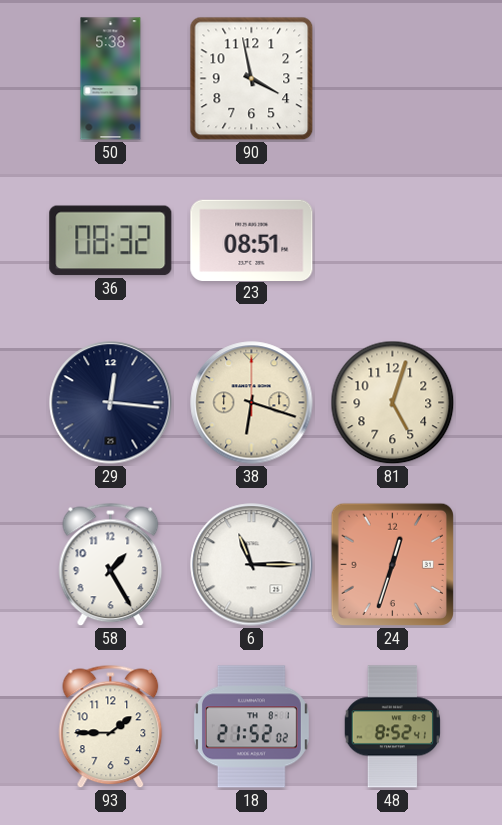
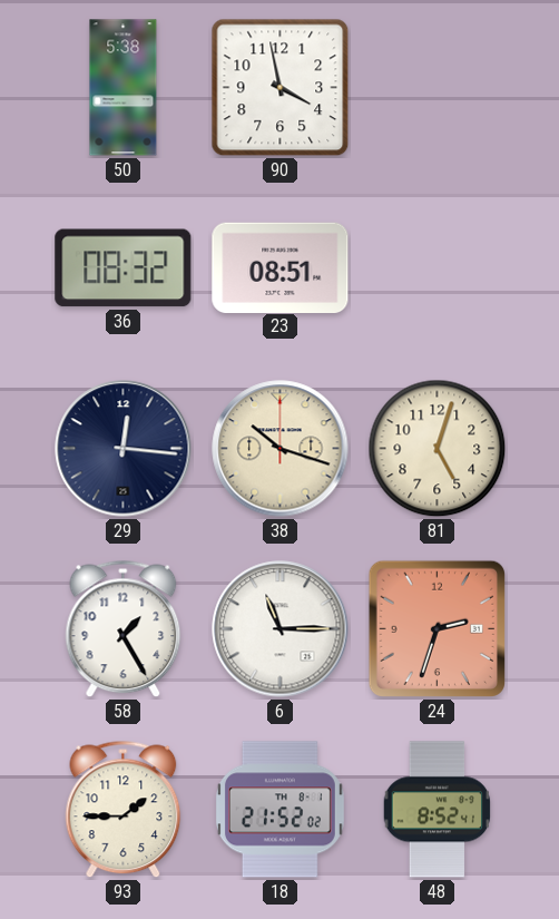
38: 6:18 -> 10:18 (281, 449)
24: 12:33 -> 2:33 (437, 628)
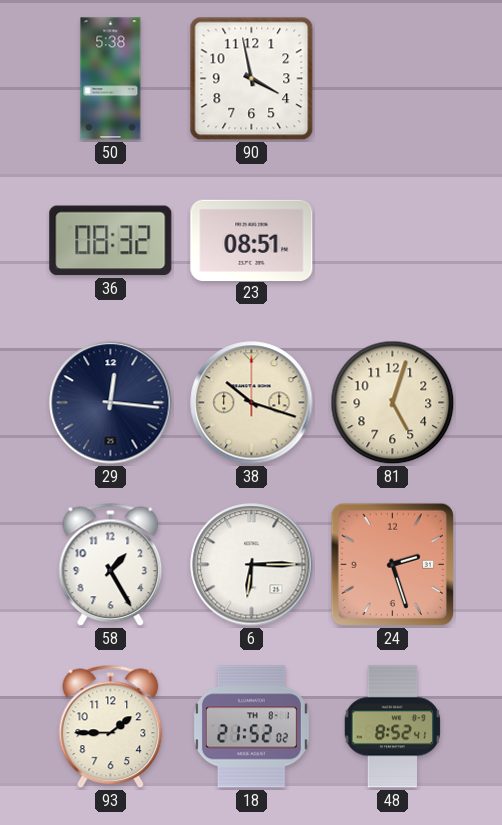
6: 11:15 -> 6:15 (252, 565)
24: 2:33 -> 2:27 (392, 564)
